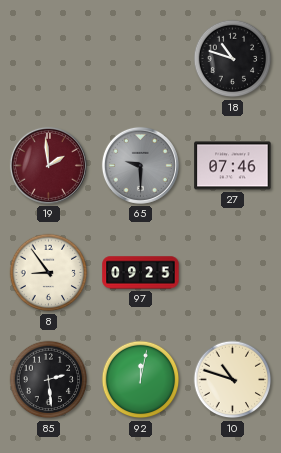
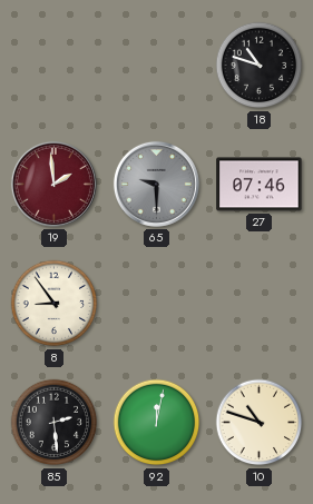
97: 09:25 -> none (141, 273)
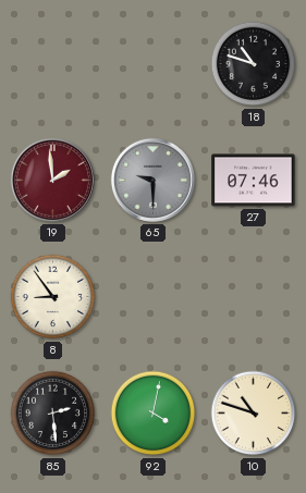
92: 12:02 -> 4:02 (154, 414)
